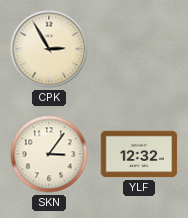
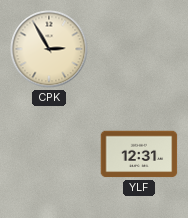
SKN: 3:06 -> none (49, 154)
YLF: 12:32 -> 12:31 (139, 154)
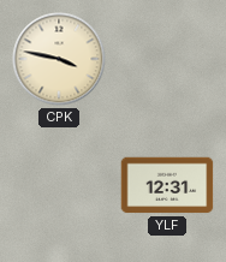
CPK: 2:55 -> 3:47 (59, 59)
